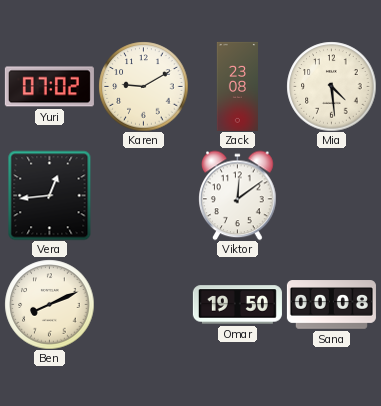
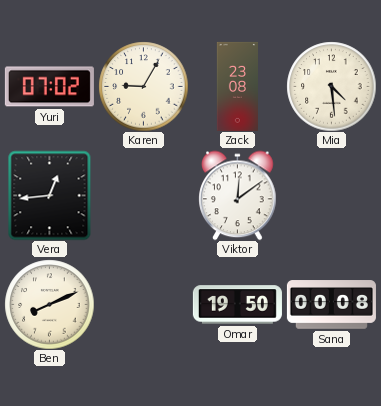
Karen: 9:10 -> 9:05 (143, 86)
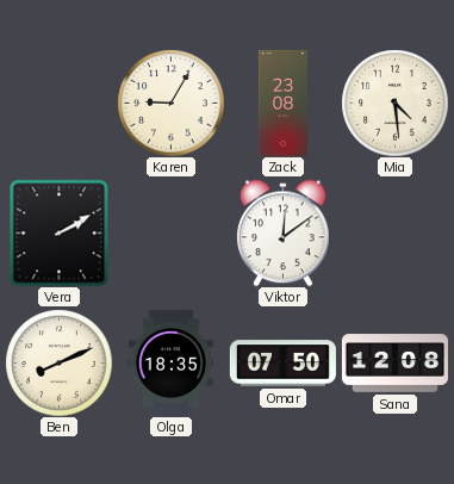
Yuri: 07:02 -> none (49, 87)
Vera: 12:44 -> 2:10 (60, 232)
Olga: none -> 18:35 (170, 362)
Omar: 19:50 -> 07:50 (282, 364)
Sana: 00:08 -> 12:08 (394, 364)
